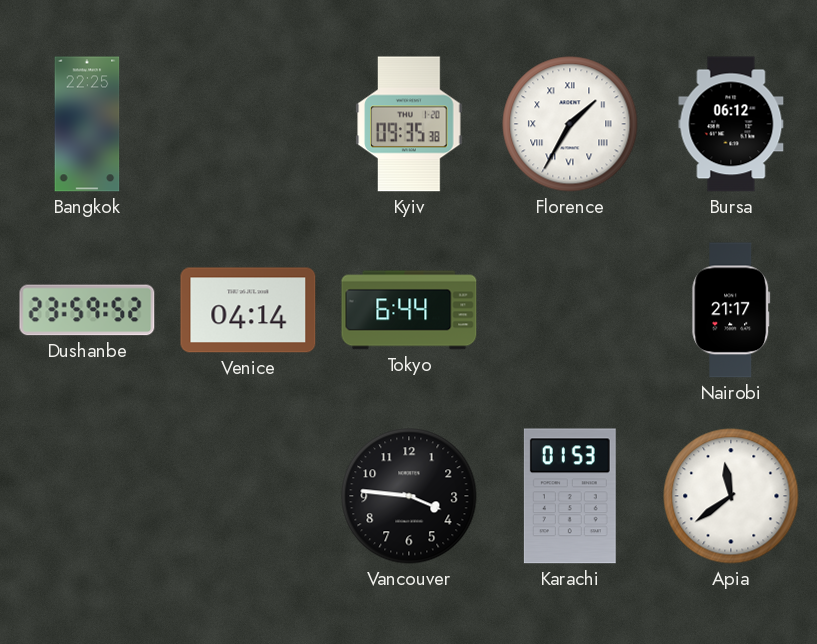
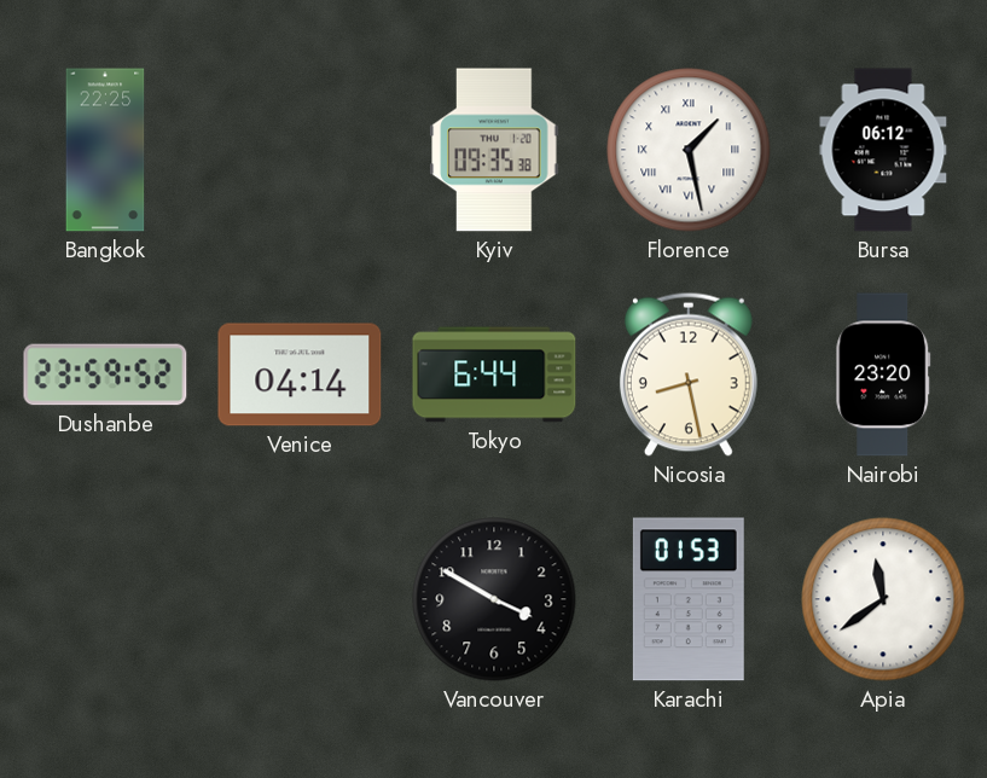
Florence: 1:35 -> 1:28 (689, 150)
Nicosia: none -> 8:28 (689, 375)
Nairobi: 21:17 -> 23:20 (883, 375)
Vancouver: 3:46 -> 3:50 (494, 599)
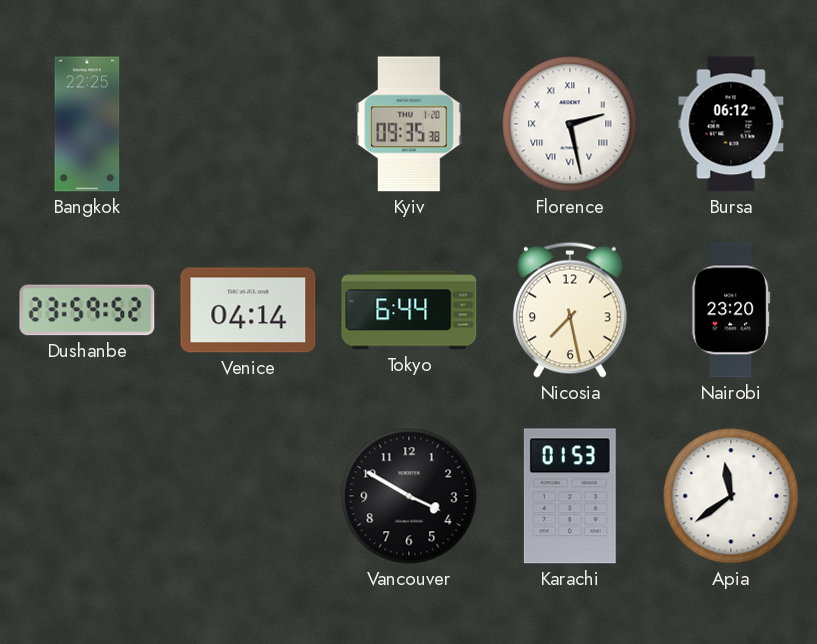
Florence: 1:28 -> 2:28 (570, 124)
Nicosia: 8:28 -> 7:28 (570, 310)
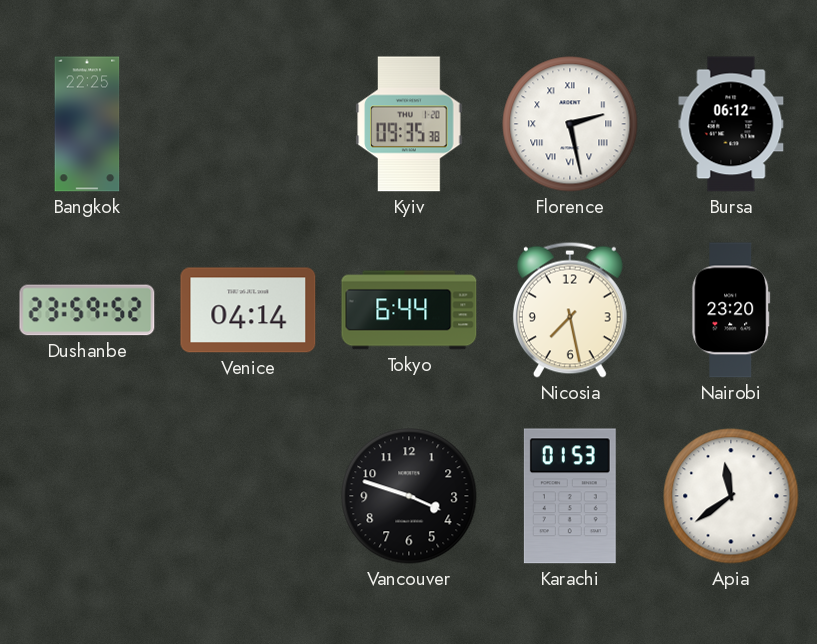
Vancouver: 3:50 -> 3:48 (409, 496)
